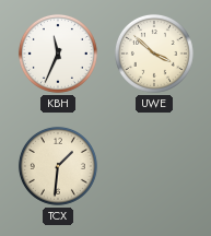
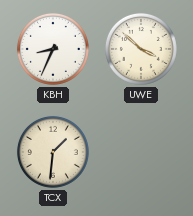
KBH: 11:34 -> 8:34 (53, 49)
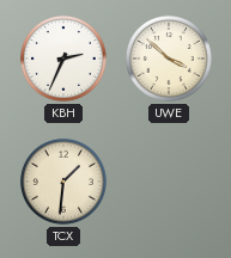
KBH: 8:34 -> 2:34 (63, 59)
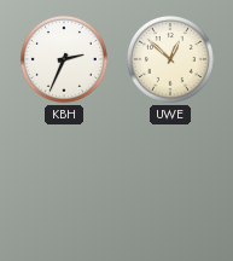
UWE: 3:52 -> 12:52 (170, 59)
TCX: 1:31 -> none (63, 182)
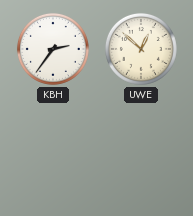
KBH: 2:34 -> 2:36 (53, 49)
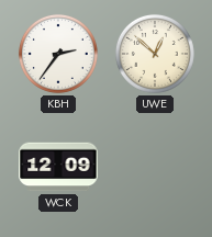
WCK: none -> 12:09 (58, 167)
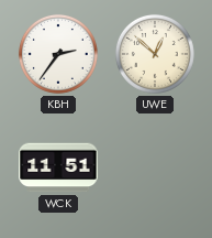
WCK: 12:09 -> 11:51 (58, 167)
